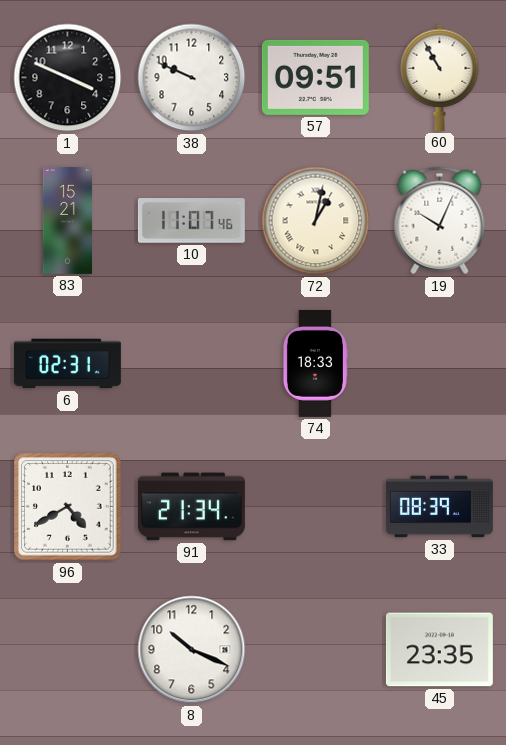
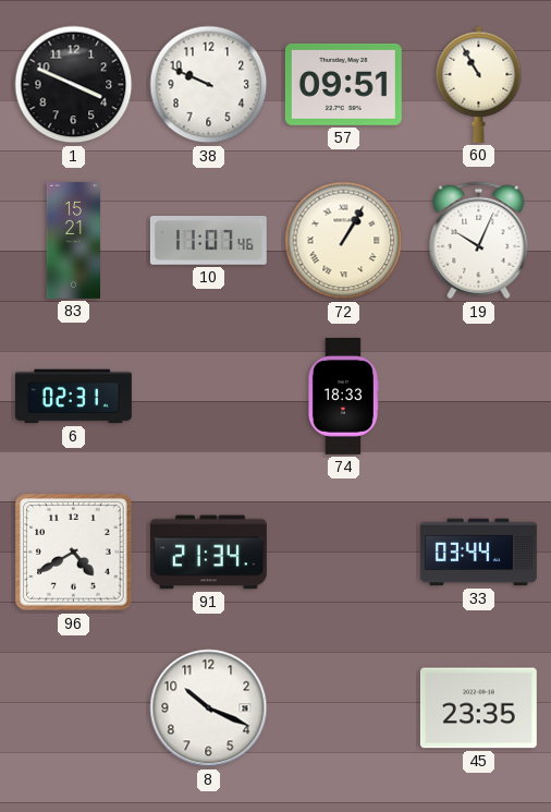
72: 1:02 -> 1:05 (344, 241)
33: 08:39 -> 03:44 (478, 553)
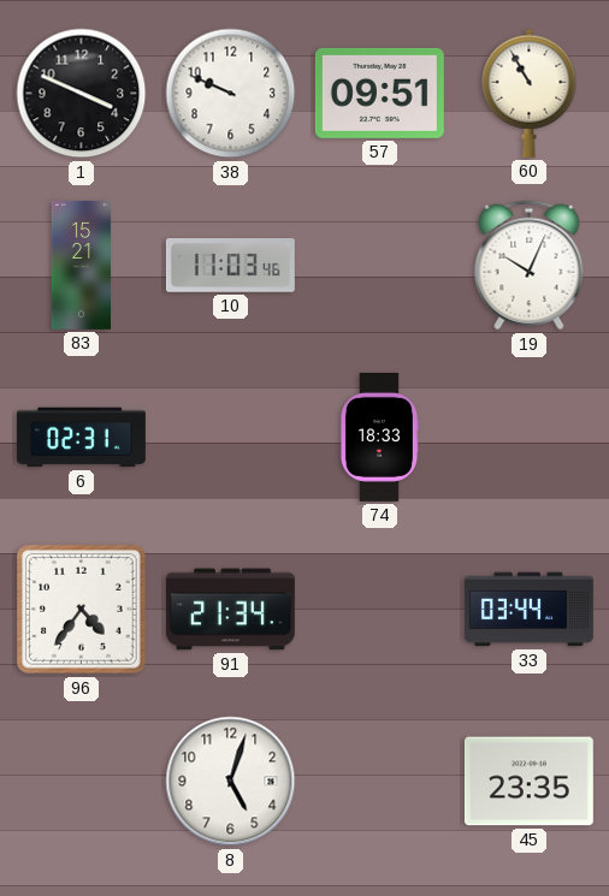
10: 11:07 -> 11:03 (230, 266)
72: 1:05 -> none (344, 241)
96: 4:40 -> 4:36 (82, 610)
8: 10:19 -> 5:03 (231, 782)
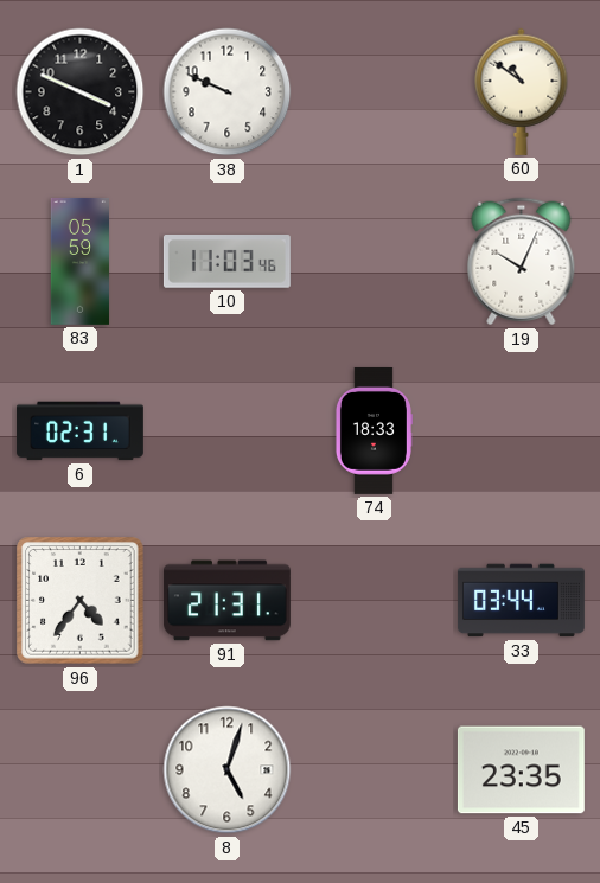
57: 09:51 -> none (379, 93)
60: 10:55 -> 10:51 (522, 91)
83: 15:21 -> 05:59 (79, 261)
91: 21:34 -> 21:31 (226, 601)
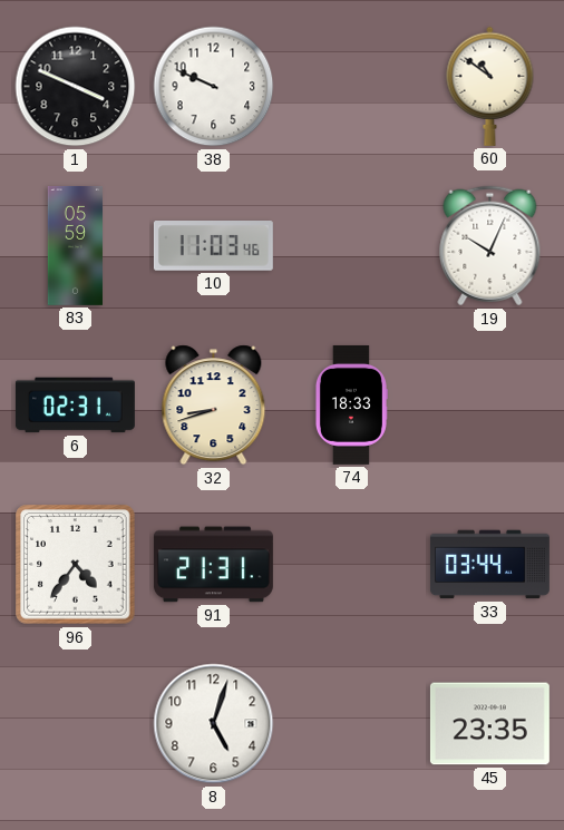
32: none -> 8:42 (214, 406)
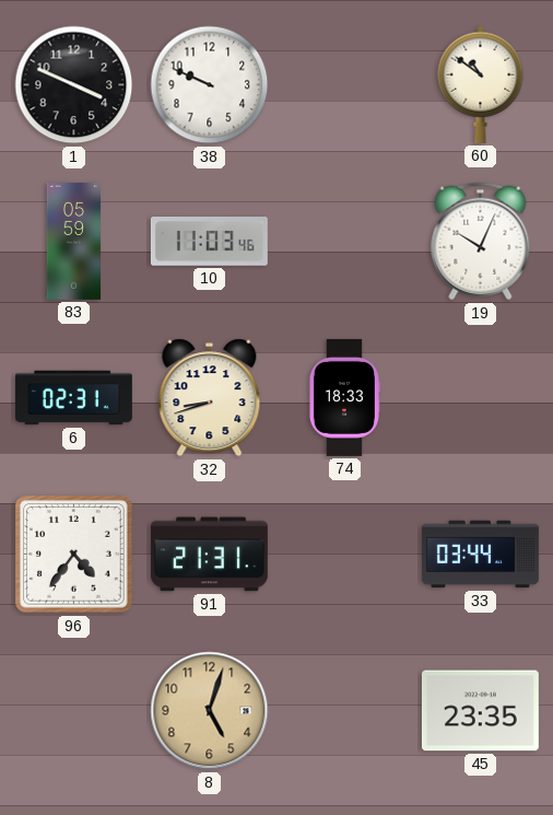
8 dial: white -> champagne (210, 711)
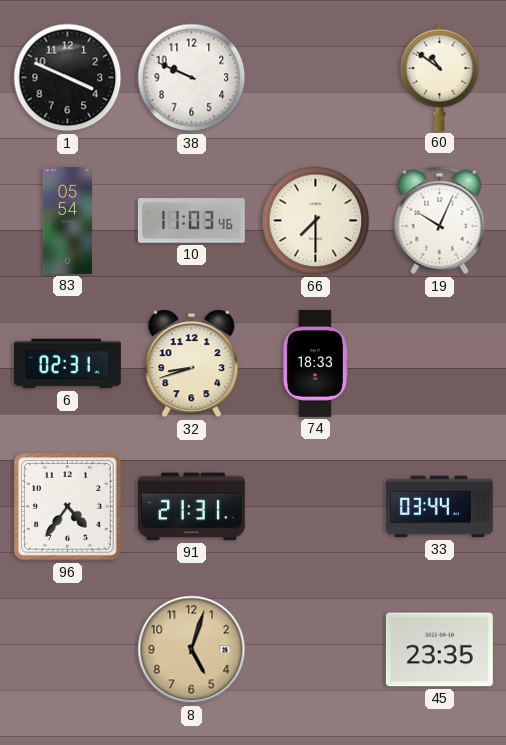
83: 05:59 -> 05:54 (67, 220)
66: none -> 7:30 (316, 221)
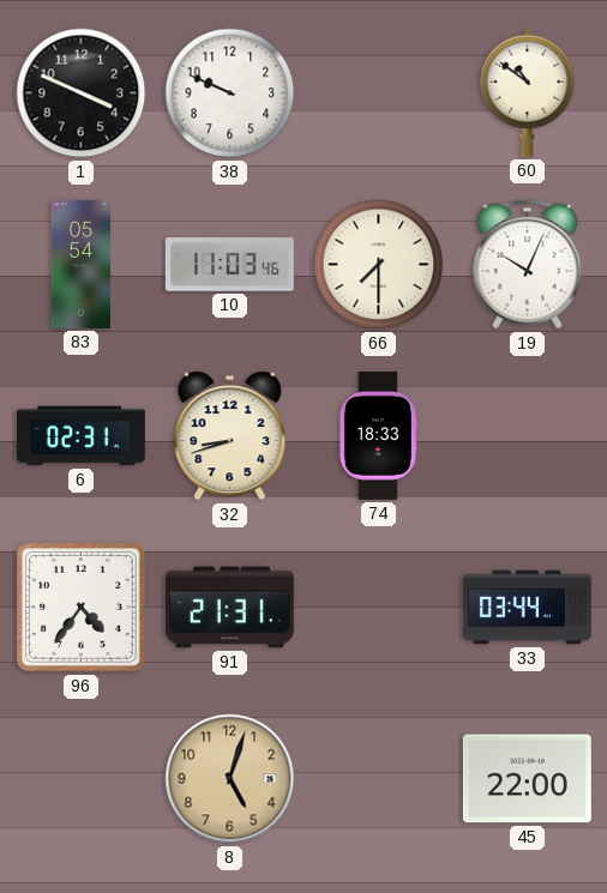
45: 23:35 -> 22:00 (527, 779)
